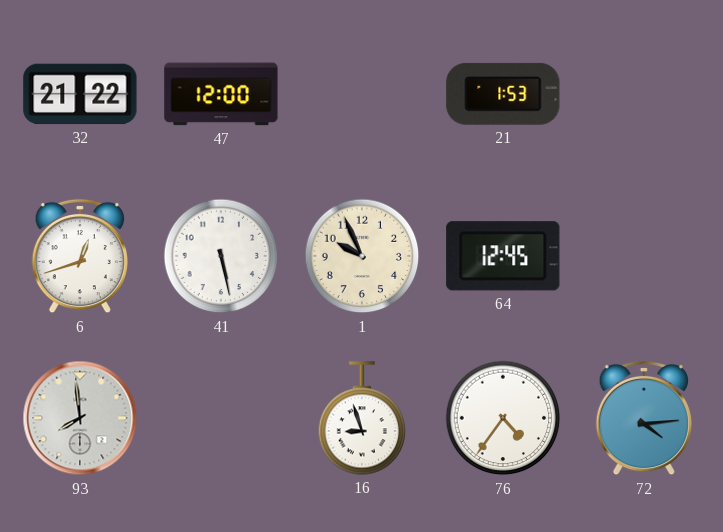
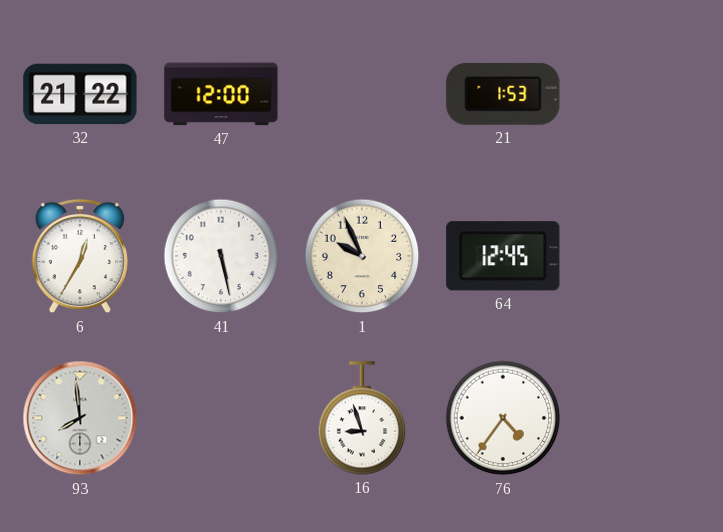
6: 12:42 -> 12:35 (80, 256)
72: 4:14 -> none (644, 418)
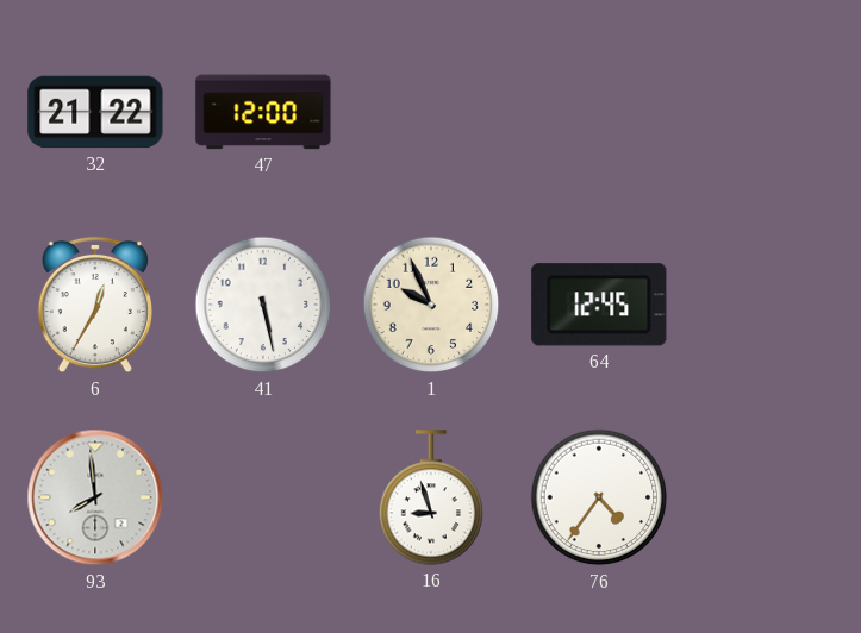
21: 1:53 -> none (503, 94)
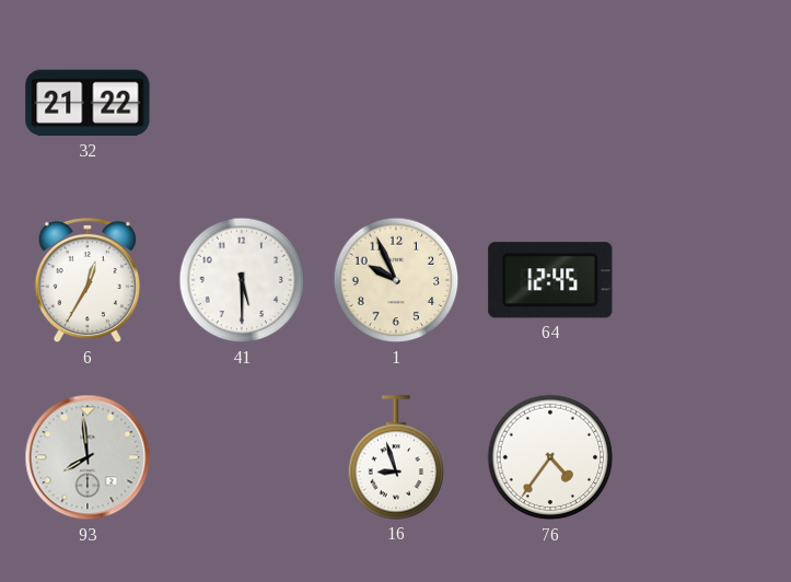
47: 12:00 -> none (263, 112)
41: 5:28 -> 5:30 (242, 280)
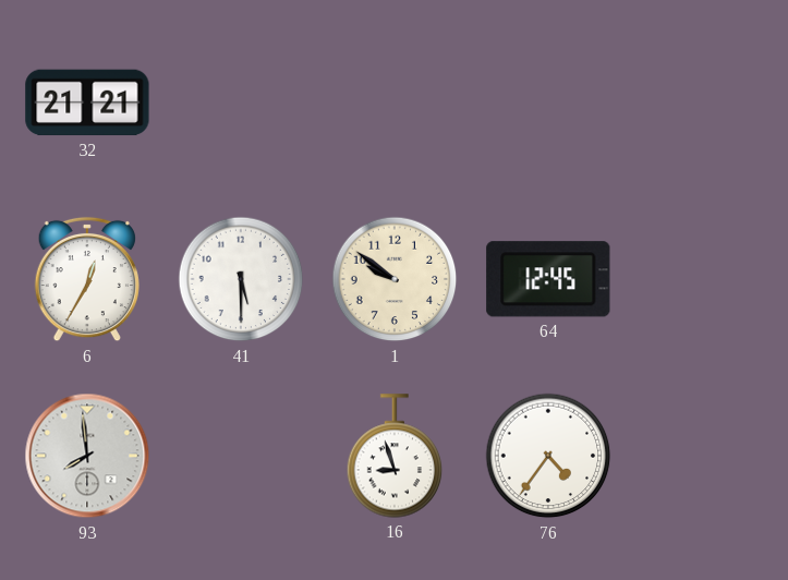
32: 21:22 -> 21:21 (87, 102)
1: 9:56 -> 9:51 (395, 279)
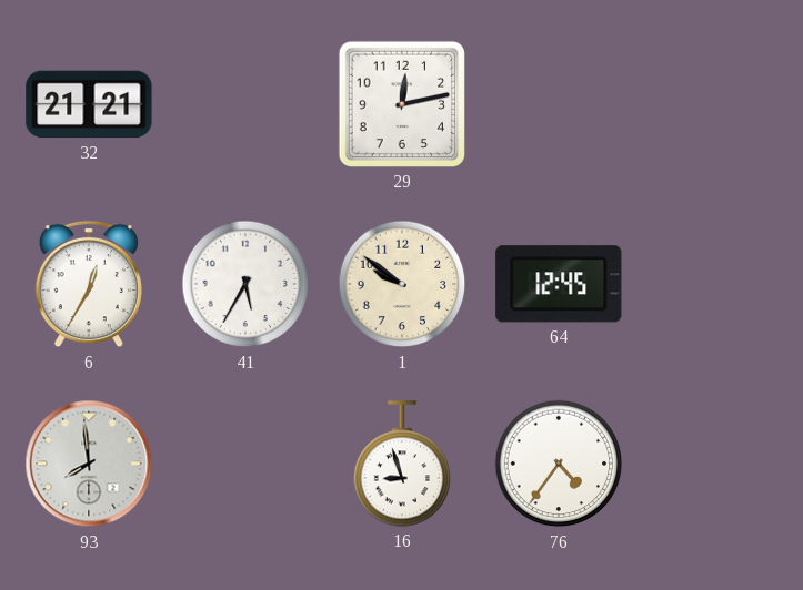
29: none -> 12:13 (402, 104)
41: 5:30 -> 5:35 (245, 284)
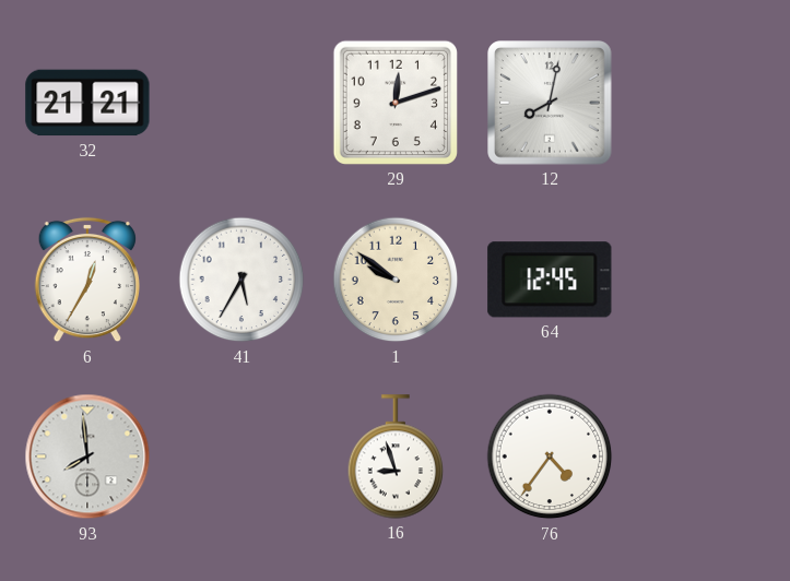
29: 12:13 -> 12:12 (396, 103)
12: none -> 8:02 (550, 103)
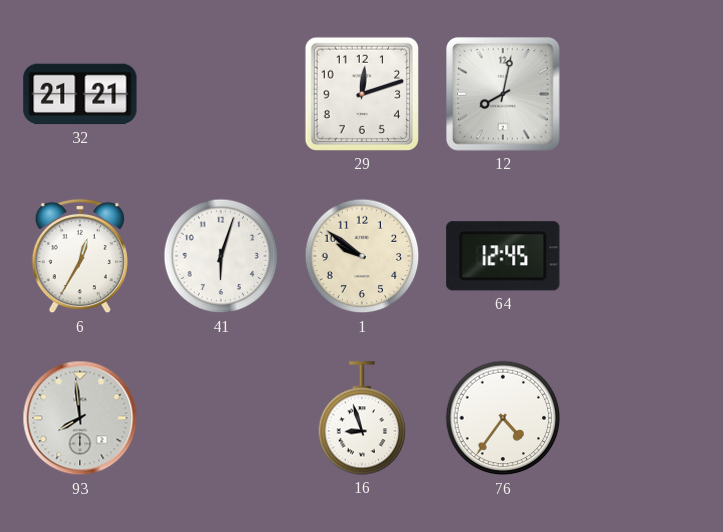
41: 5:35 -> 6:03 (221, 256)
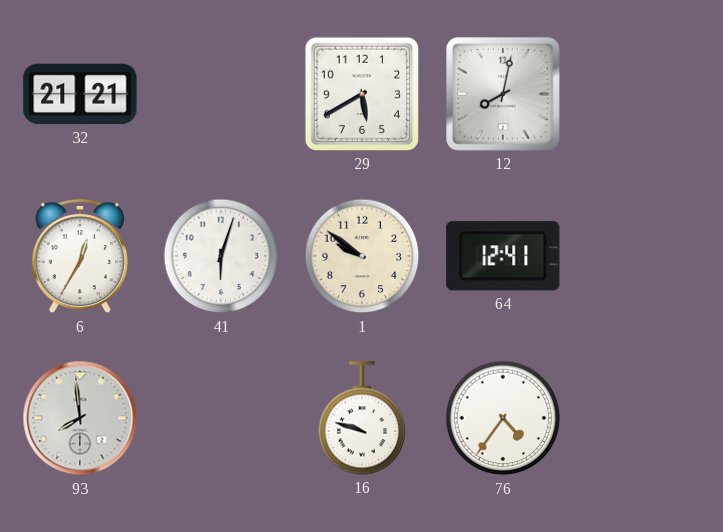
29: 12:12 -> 5:40 (362, 94)
64: 12:45 -> 12:41 (503, 256)
16: 8:57 -> 9:48 (362, 418)
